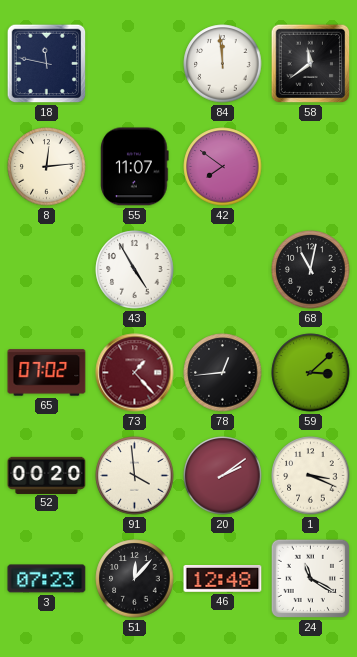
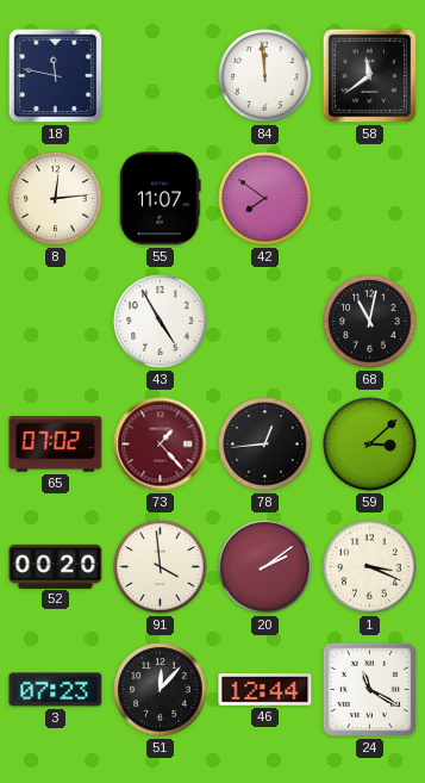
46: 12:48 -> 12:44 (265, 690)
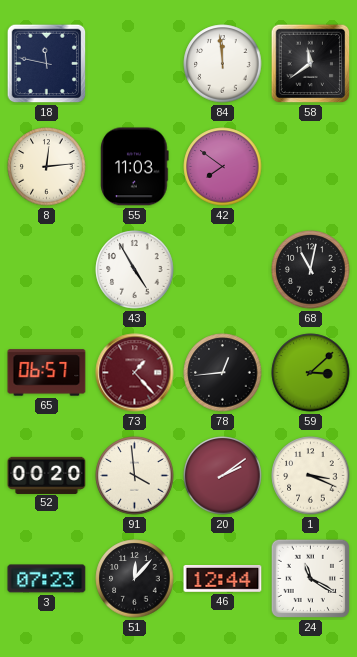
55: 11:07 -> 11:03 (135, 167)
65: 07:02 -> 06:57 (47, 373)
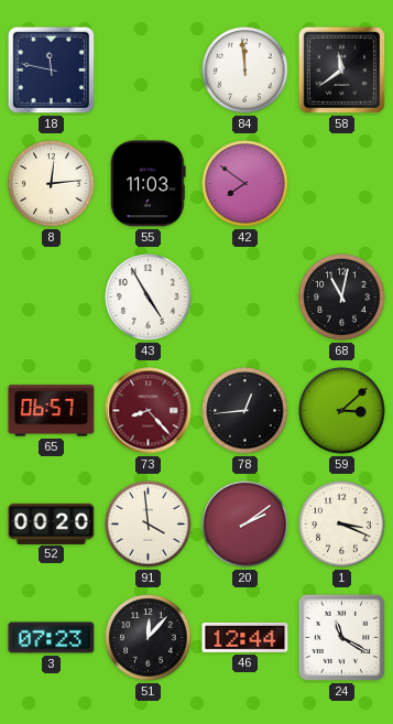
73: 1:23 -> 8:23 (149, 411)
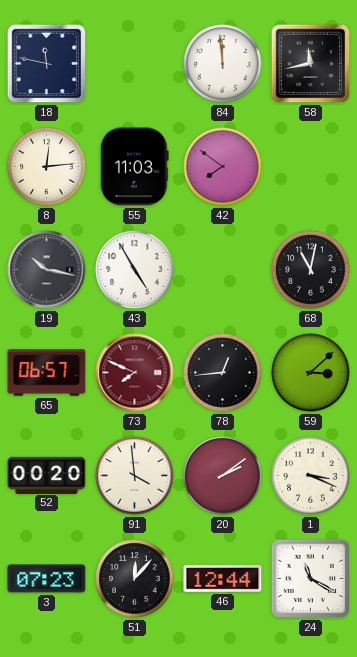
58: 11:39 -> 11:43 (311, 64)
19: none -> 10:17 (47, 270)
73: 8:23 -> 7:49 (135, 373)
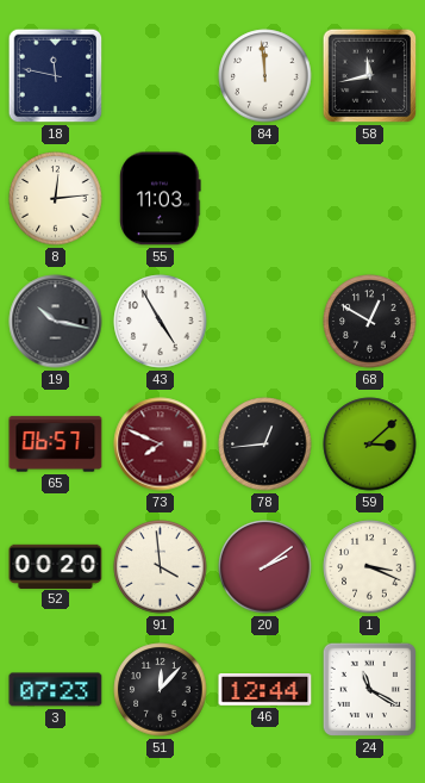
42: 7:51 -> none (223, 167)
68: 11:02 -> 12:50 (370, 322)
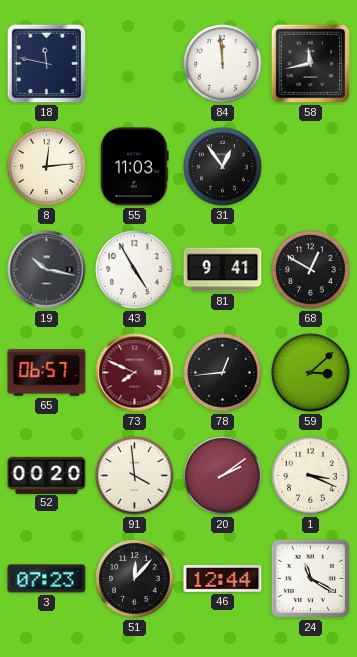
31: none -> 12:54 (223, 167)
81: none -> 9:41 (223, 270)
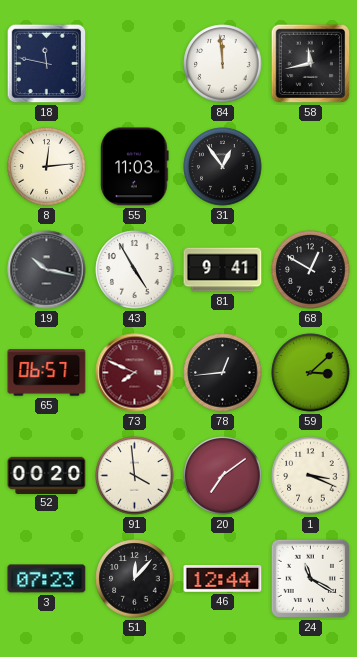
20: 2:09 -> 7:09 (223, 476)
